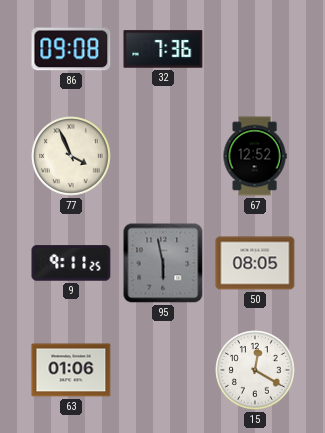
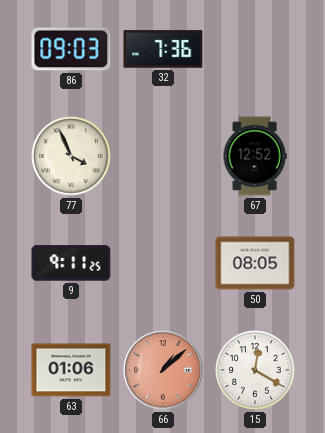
86: 09:08 -> 09:03 (71, 49)
95: 5:58 -> none (163, 263)
66: none -> 1:08 (163, 370)
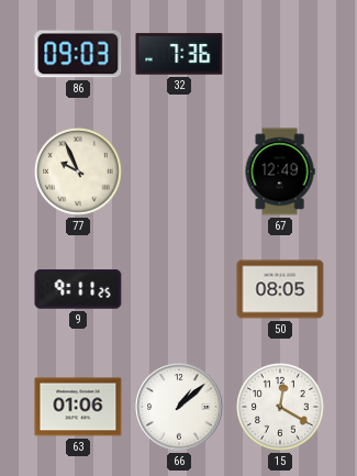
77: 3:56 -> 9:56 (78, 171)
67: 12:52 -> 12:49 (280, 171)
66 dial: salmon -> white (179, 407)
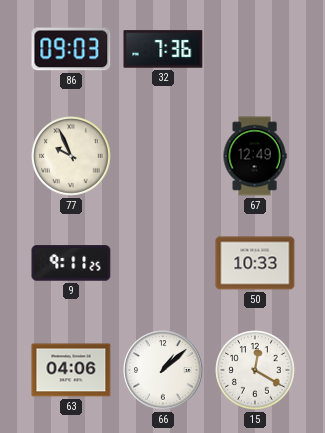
50: 08:05 -> 10:33 (255, 263)
63: 01:06 -> 04:06 (71, 370)
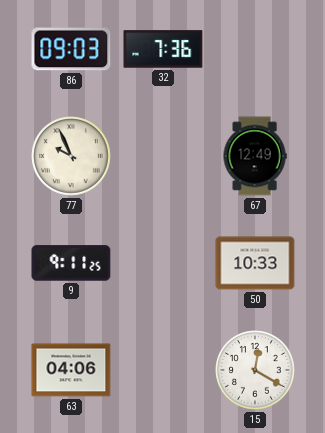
66: 1:08 -> none (163, 370)
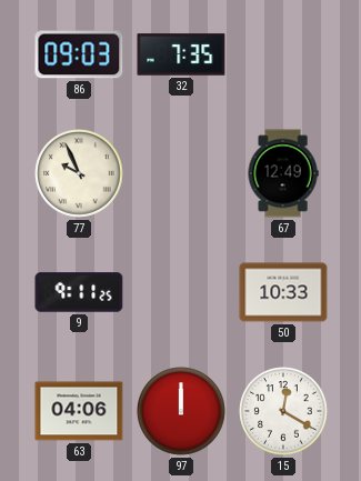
32: 7:36 -> 7:35 (181, 54)
97: none -> 12:00 (181, 411)
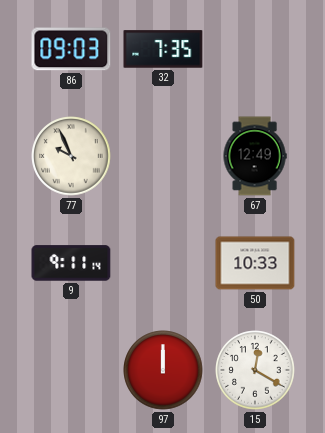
9: 9:11:25 -> 9:11:14 (71, 263)
63: 04:06 -> none (79, 411)
